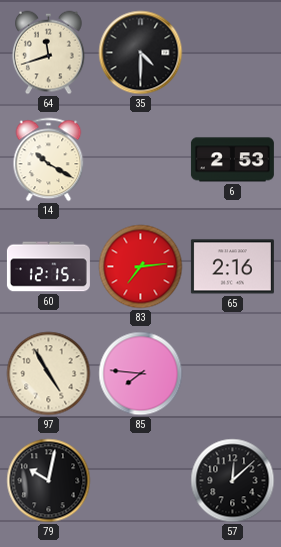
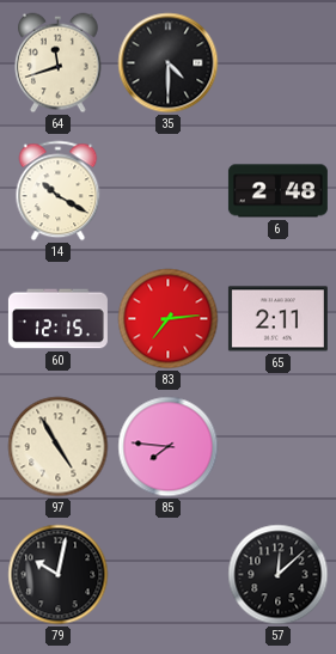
6: 2:53 -> 2:48 (277, 191)
65: 2:16 -> 2:11 (277, 319)
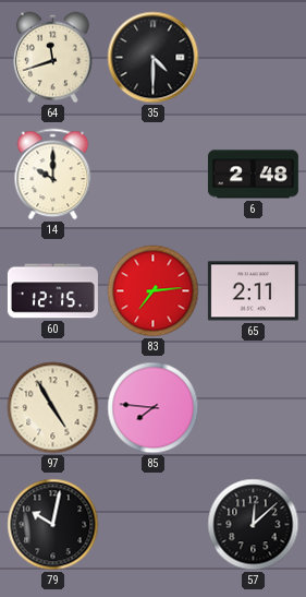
14: 10:20 -> 10:00 (53, 175)
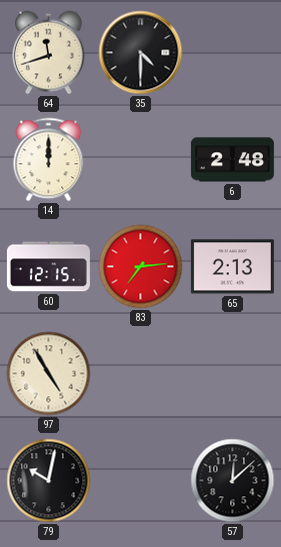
14: 10:00 -> 12:00 (49, 160)
65: 2:11 -> 2:13 (232, 267)
85: 7:46 -> none (154, 408)
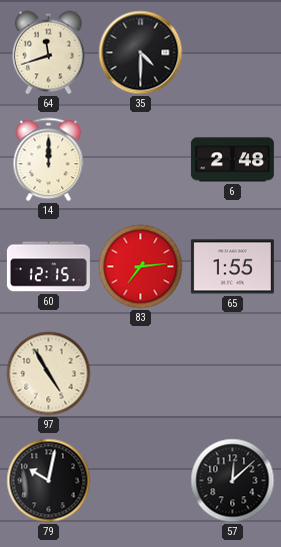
65: 2:13 -> 1:55 (232, 267)
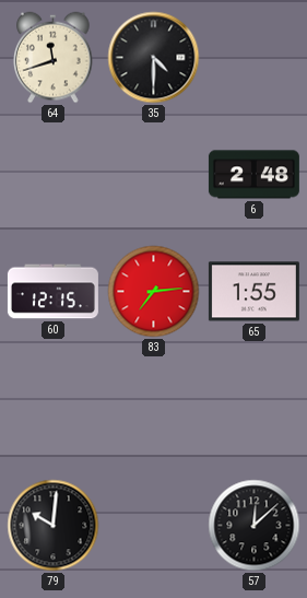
14: 12:00 -> none (49, 160)
97: 4:55 -> none (49, 374)
79: 10:02 -> 10:01 (54, 526)
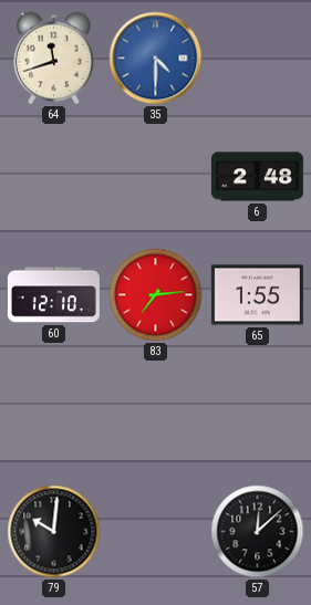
35 dial: black -> blue (156, 59)
60: 12:15 -> 12:10 (53, 295)
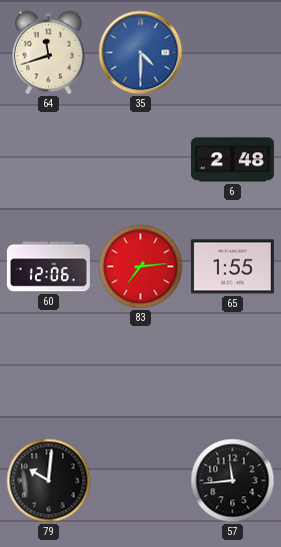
60: 12:10 -> 12:06 (48, 267)
57: 12:08 -> 11:44 (233, 481)
